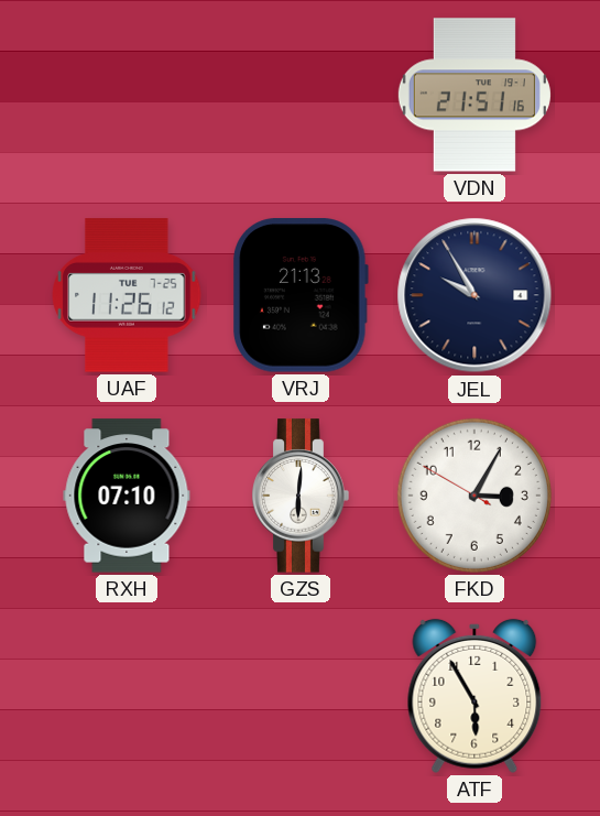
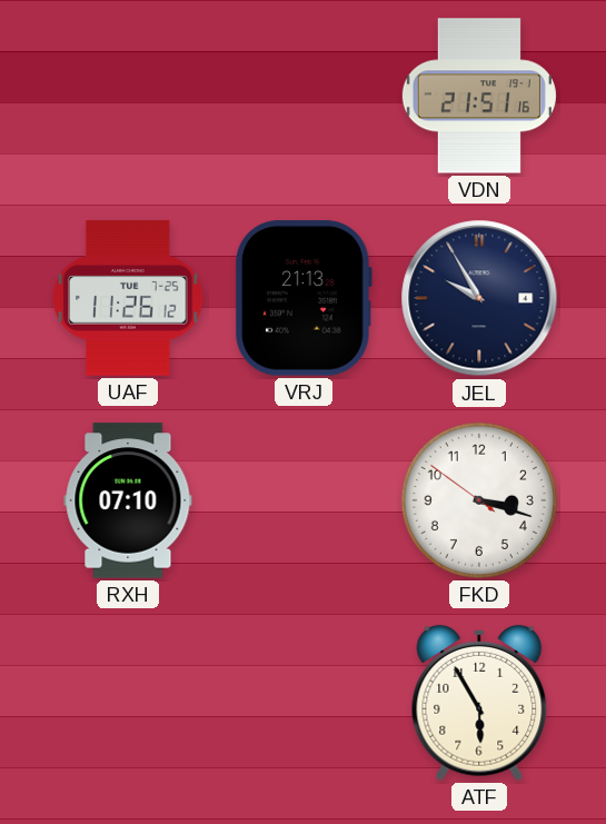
GZS: 6:01 -> none (301, 496)
FKD: 3:04 -> 3:17 (479, 500)
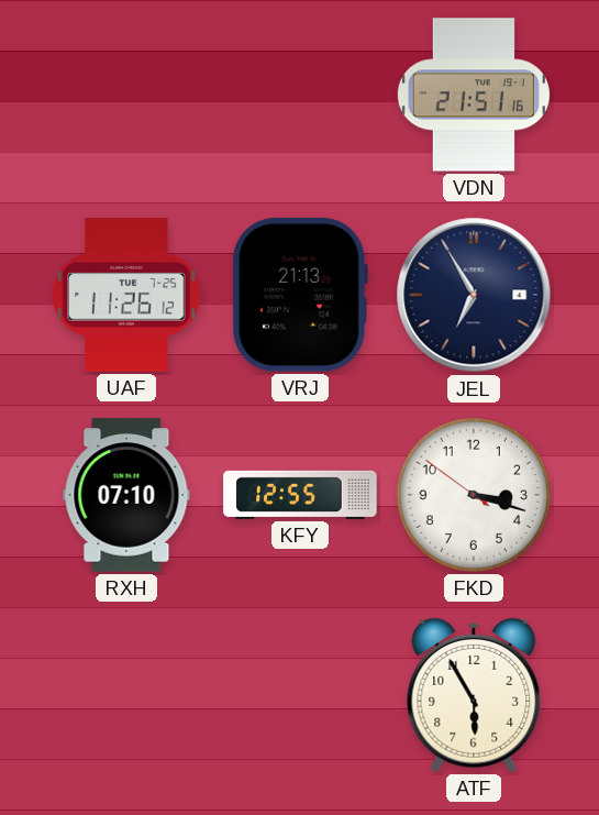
JEL: 9:55 -> 6:55 (474, 295)
KFY: none -> 12:55 (300, 495)
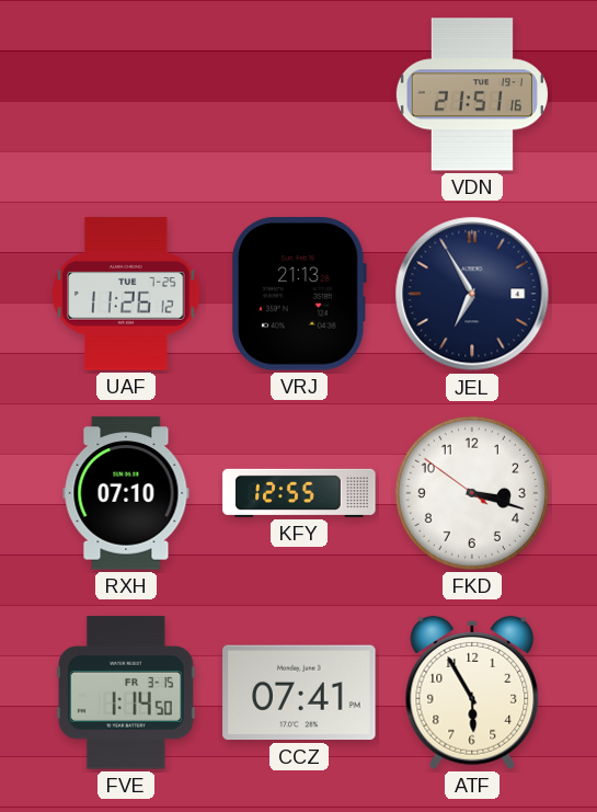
FVE: none -> 1:14 (126, 693)
CCZ: none -> 07:41 (299, 693)
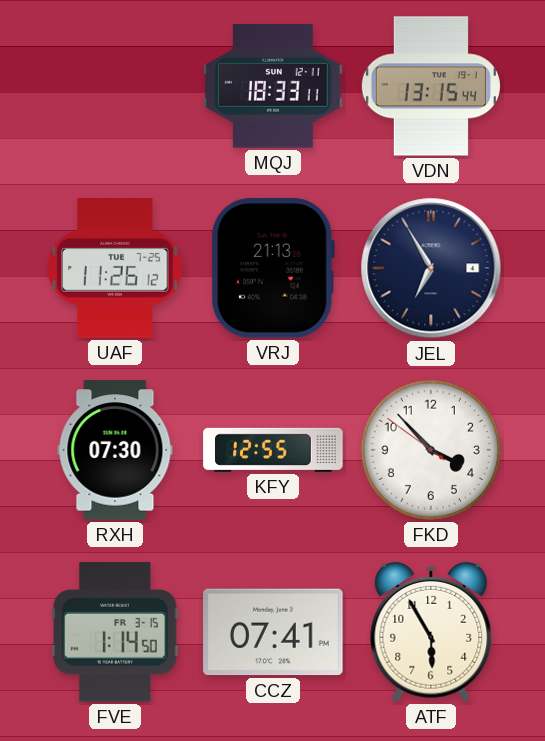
MQJ: none -> 18:33 (273, 86)
VDN: 21:51 -> 13:15 (431, 86)
RXH: 07:10 -> 07:30 (115, 450)
FKD: 3:17 -> 3:52 (431, 450)
